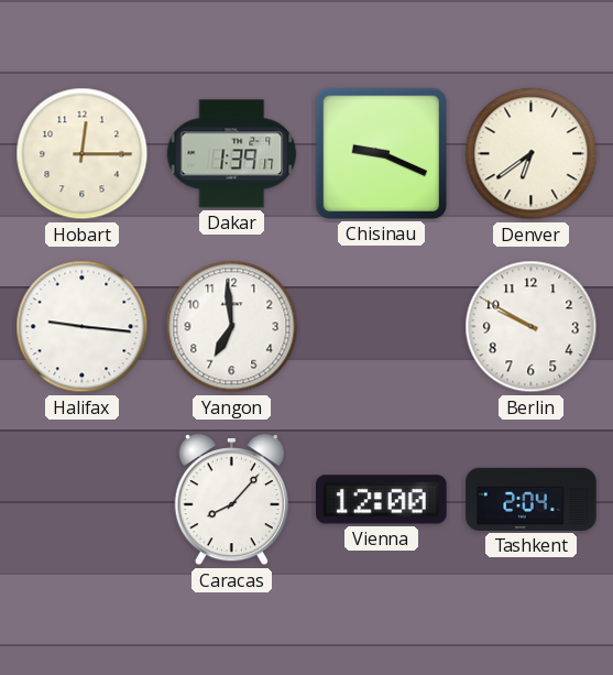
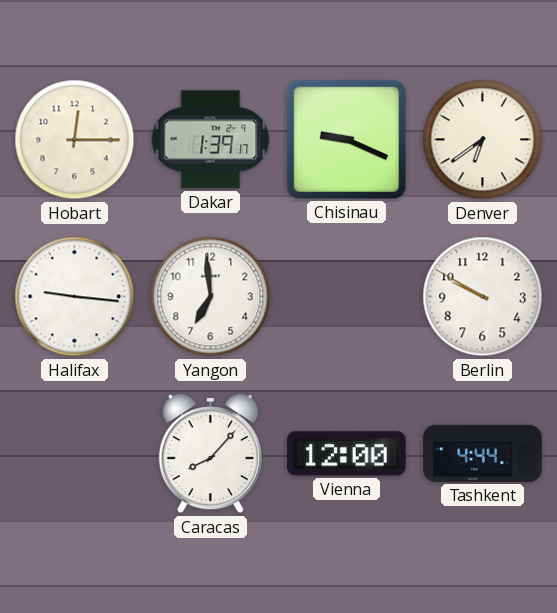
Tashkent: 2:04 -> 4:44 (483, 453)
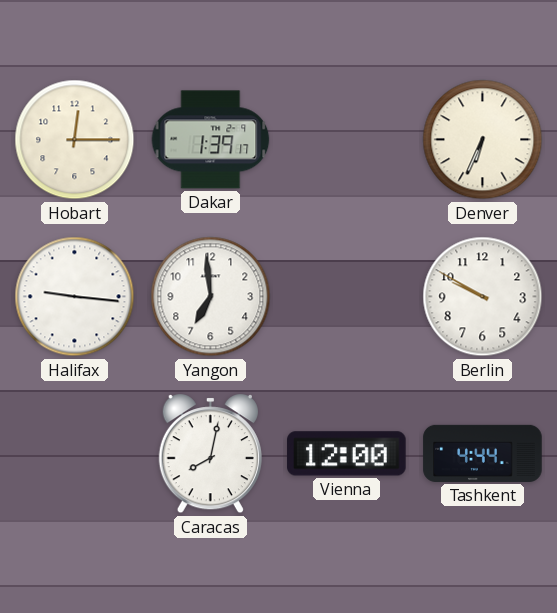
Chisinau: 9:19 -> none (346, 139)
Denver: 6:39 -> 6:34 (483, 140)
Caracas: 8:07 -> 8:02 (210, 454)
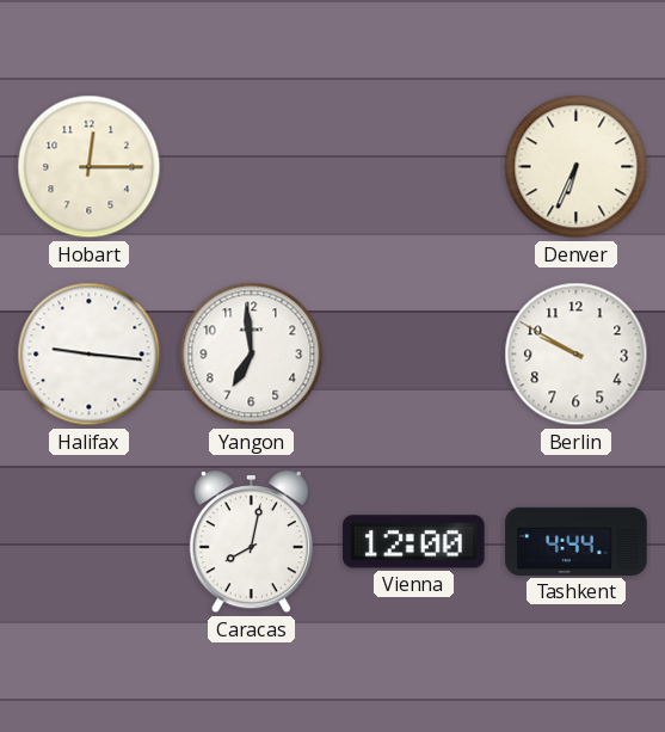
Dakar: 1:39 -> none (211, 140)
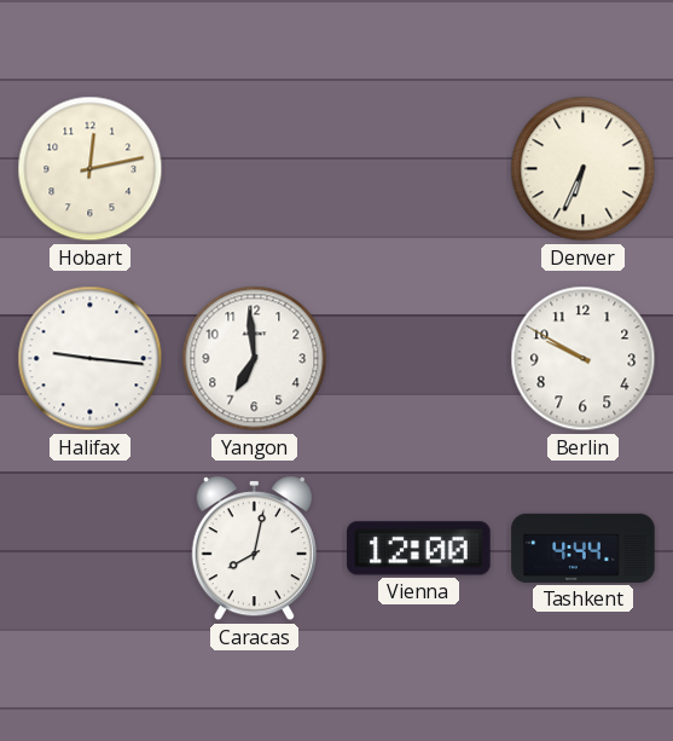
Hobart: 12:15 -> 12:13 (91, 169)
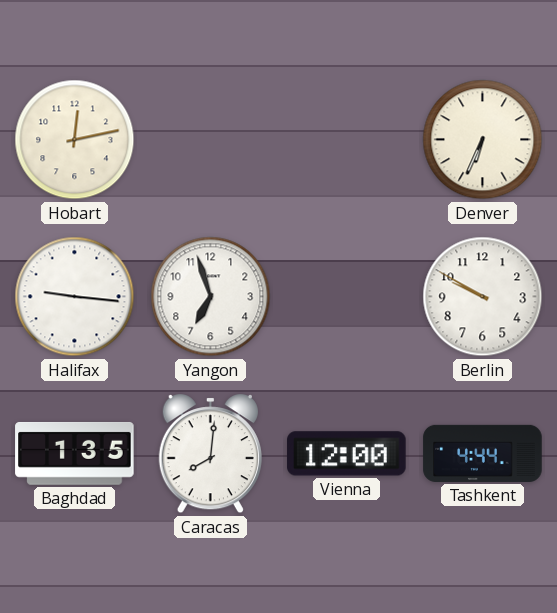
Yangon: 6:59 -> 6:57 (211, 297)
Baghdad: none -> 1:35 (75, 453)
Caracas: 8:02 -> 8:01 (210, 454)
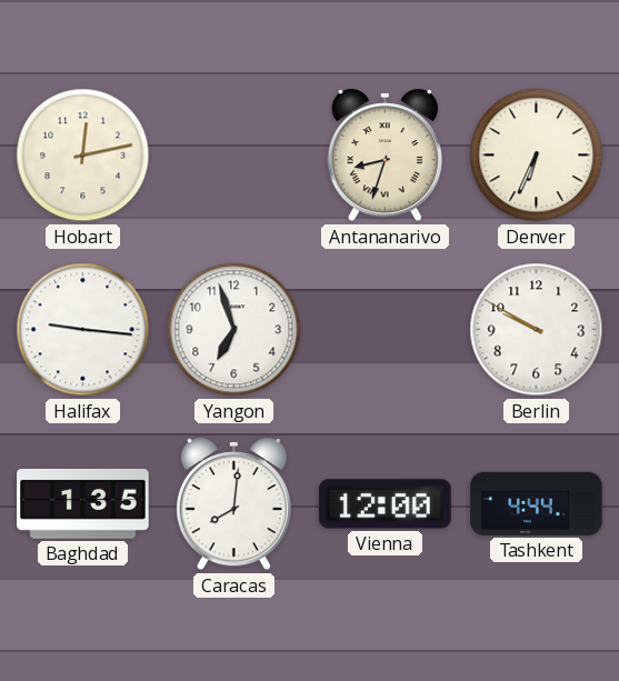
Antananarivo: none -> 8:33 (385, 156)
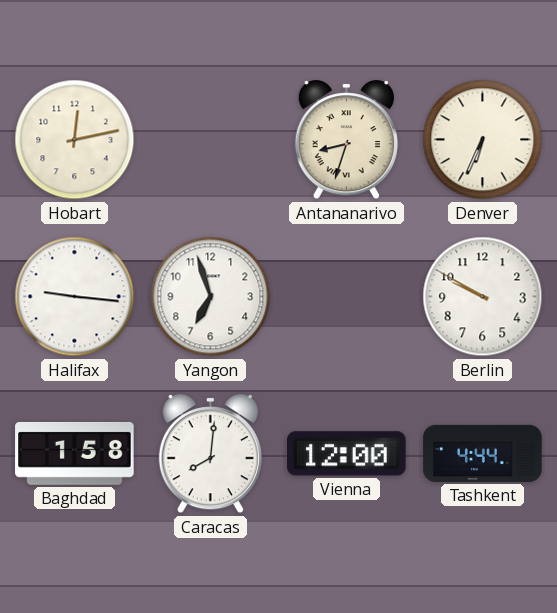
Baghdad: 1:35 -> 1:58 (75, 453)
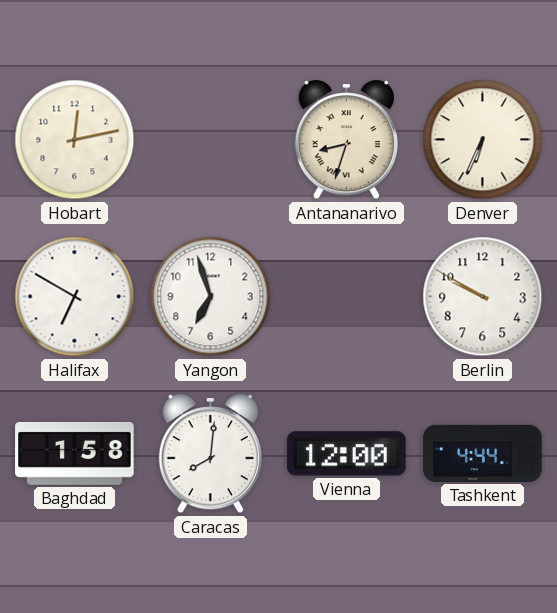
Halifax: 9:16 -> 6:50 (75, 297)
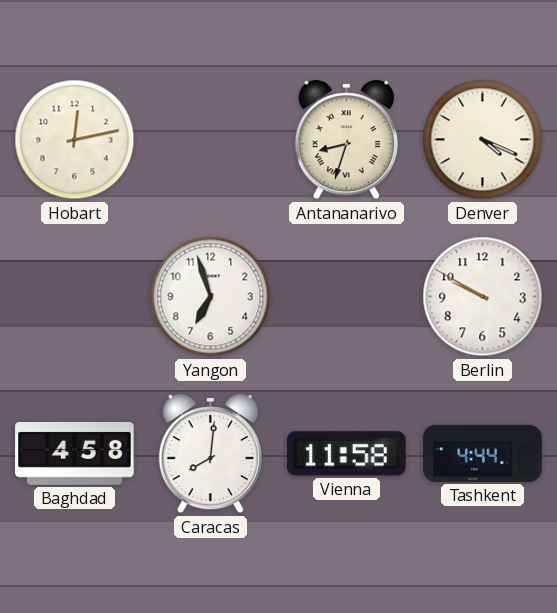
Denver: 6:34 -> 4:19 (483, 140)
Halifax: 6:50 -> none (75, 297)
Baghdad: 1:58 -> 4:58 (75, 453)
Vienna: 12:00 -> 11:58 (347, 454)
